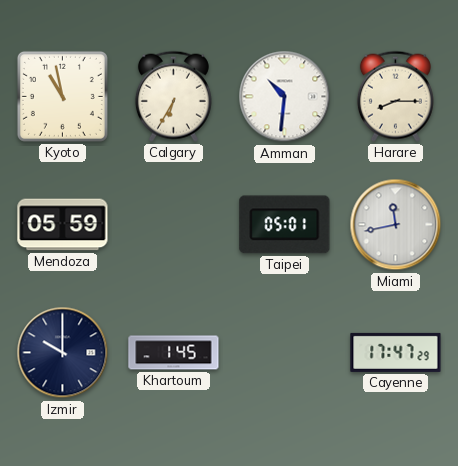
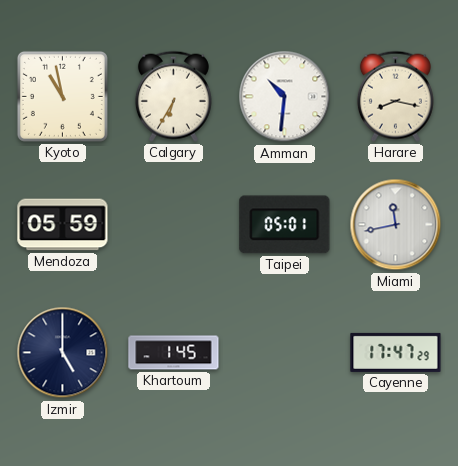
Harare: 8:15 -> 8:17 (395, 96)
Izmir: 10:00 -> 5:00 (63, 353)
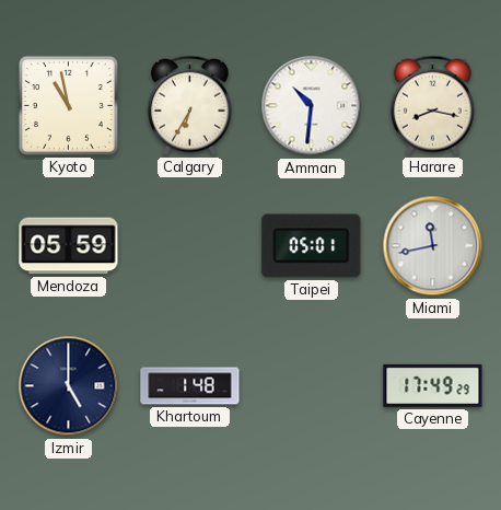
Khartoum: 1:45 -> 1:48 (190, 386)
Cayenne: 17:47 -> 17:49 (433, 385)
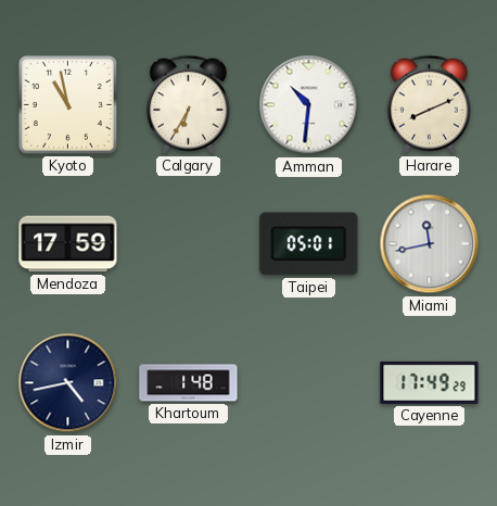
Harare: 8:17 -> 8:11 (429, 104)
Mendoza: 05:59 -> 17:59 (68, 244)
Izmir: 5:00 -> 4:43 (68, 383)
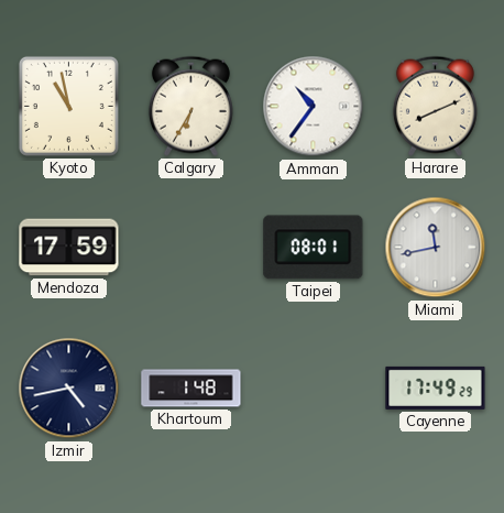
Amman: 10:31 -> 10:36 (314, 107)
Taipei: 05:01 -> 08:01 (314, 248)
